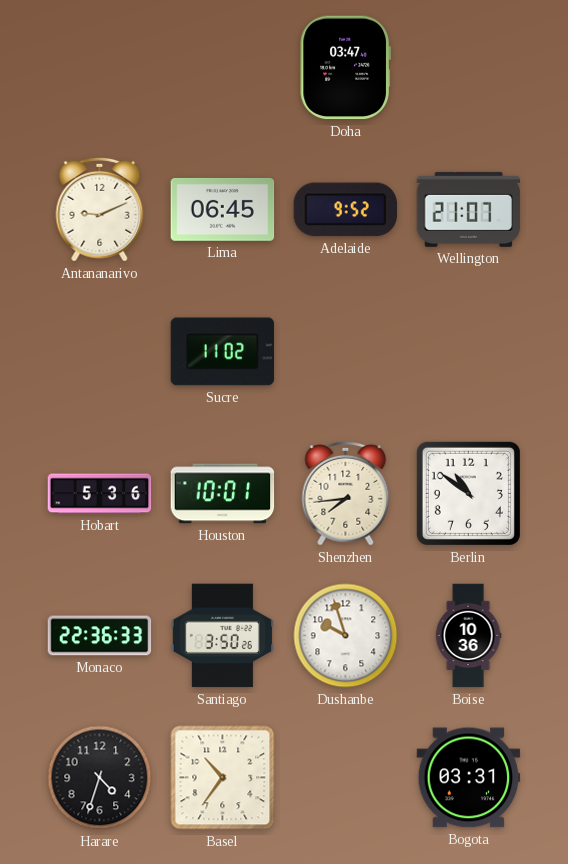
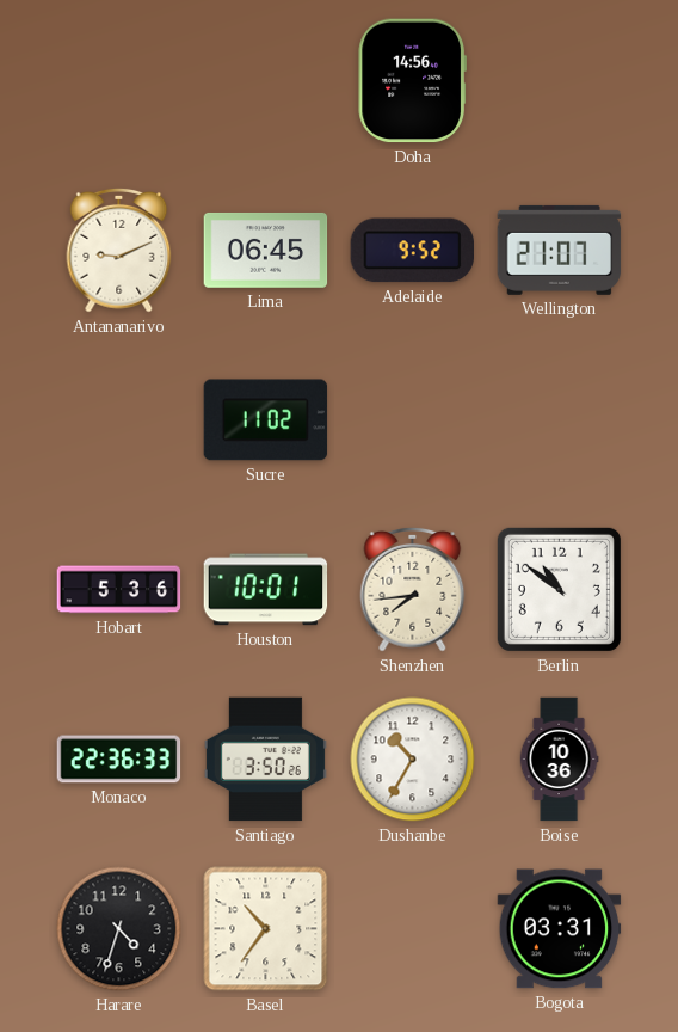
Doha: 03:47 -> 14:56 (412, 81)
Dushanbe: 9:57 -> 10:35 (413, 760)
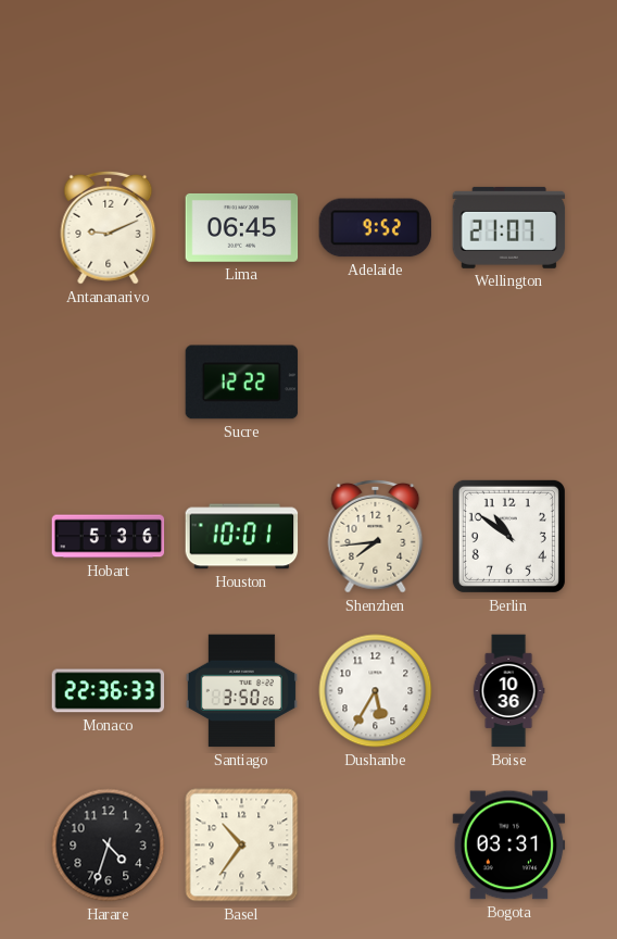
Doha: 14:56 -> none (412, 81)
Sucre: 11:02 -> 12:22 (242, 383)
Dushanbe: 10:35 -> 5:35 (376, 691)
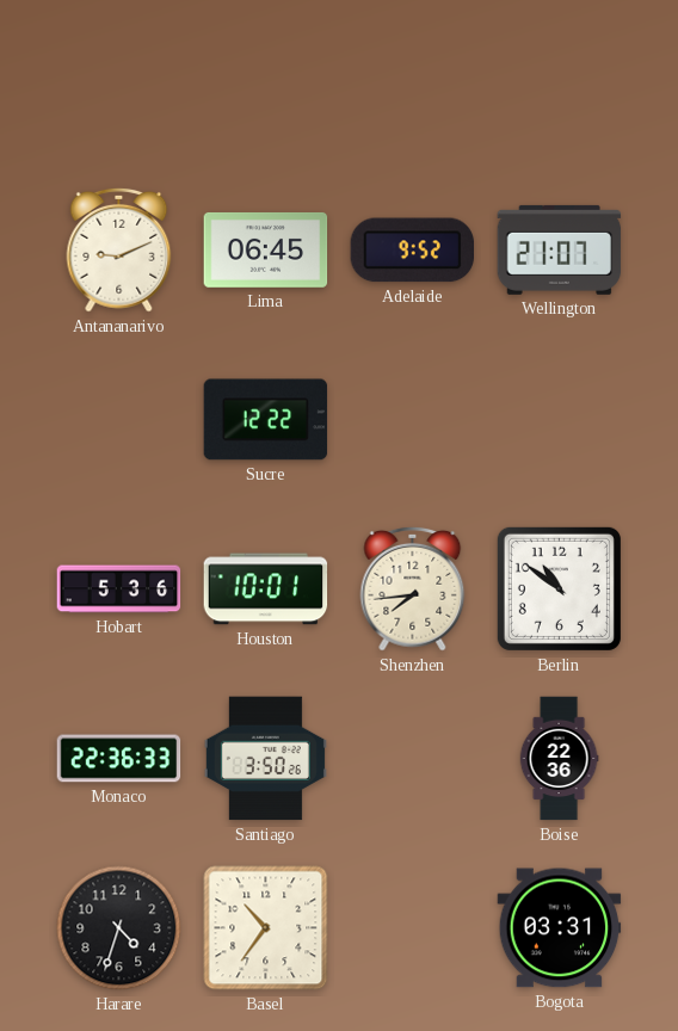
Dushanbe: 5:35 -> none (376, 691)
Boise: 10:36 -> 22:36 (559, 759)
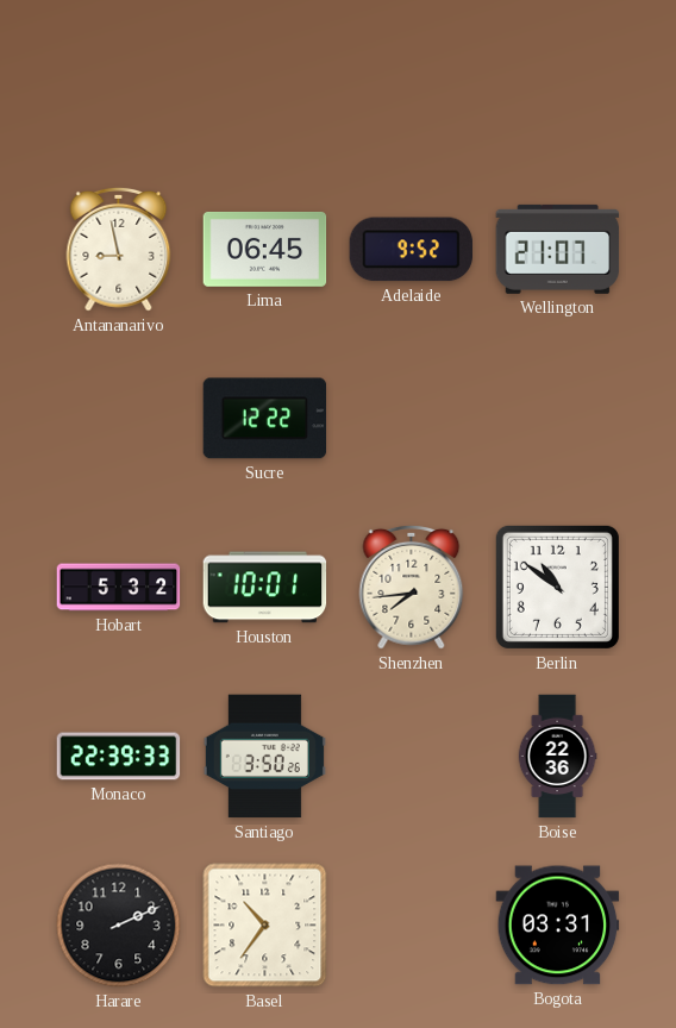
Antananarivo: 9:11 -> 8:58 (119, 249)
Hobart: 5:36 -> 5:32 (119, 588)
Monaco: 22:36 -> 22:39 (119, 757)
Harare: 4:33 -> 2:11 (119, 926)
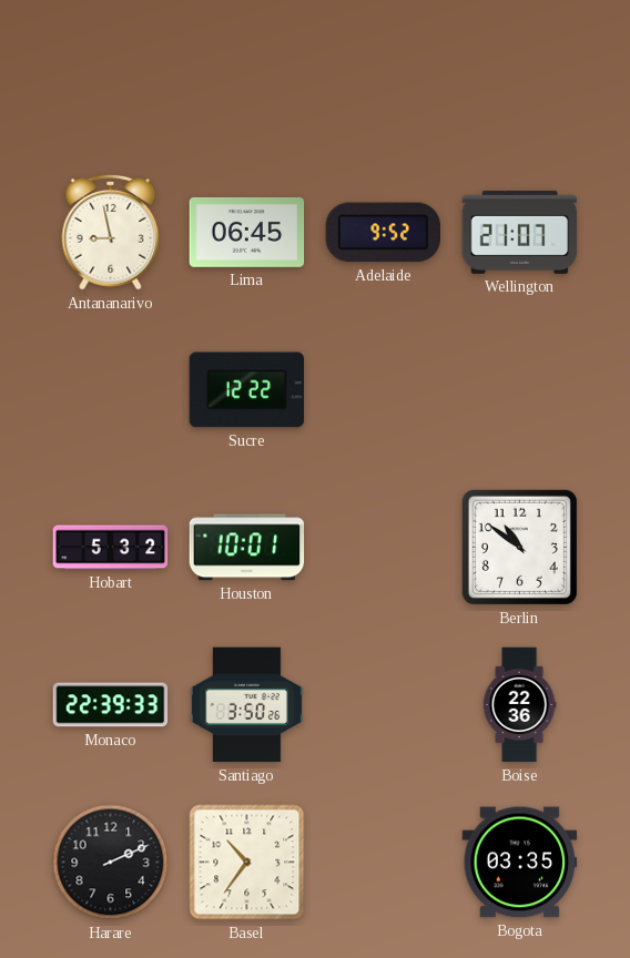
Shenzhen: 7:44 -> none (412, 587)
Bogota: 03:31 -> 03:35 (520, 863)
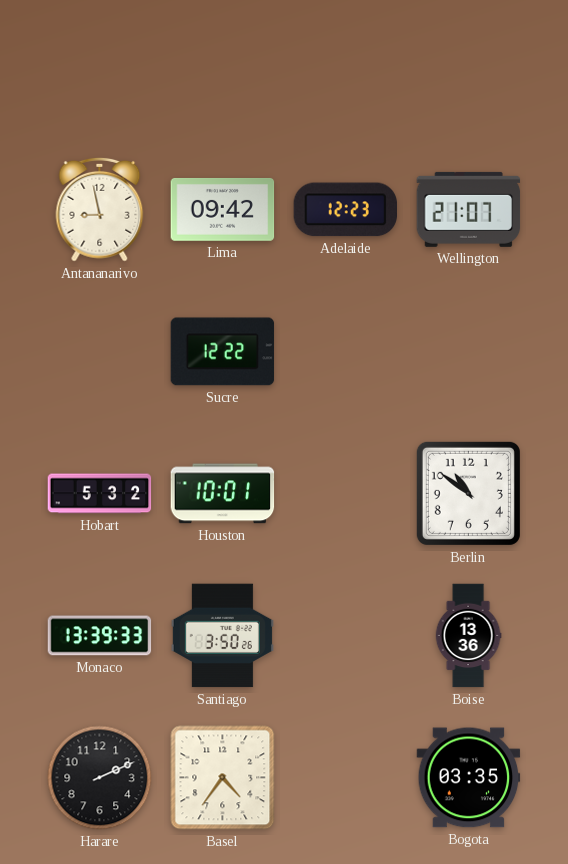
Lima: 06:45 -> 09:42 (223, 209)
Adelaide: 9:52 -> 12:23 (345, 210)
Monaco: 22:39 -> 13:39 (100, 636)
Boise: 22:36 -> 13:36 (468, 636)
Basel: 10:36 -> 4:36 (223, 778)
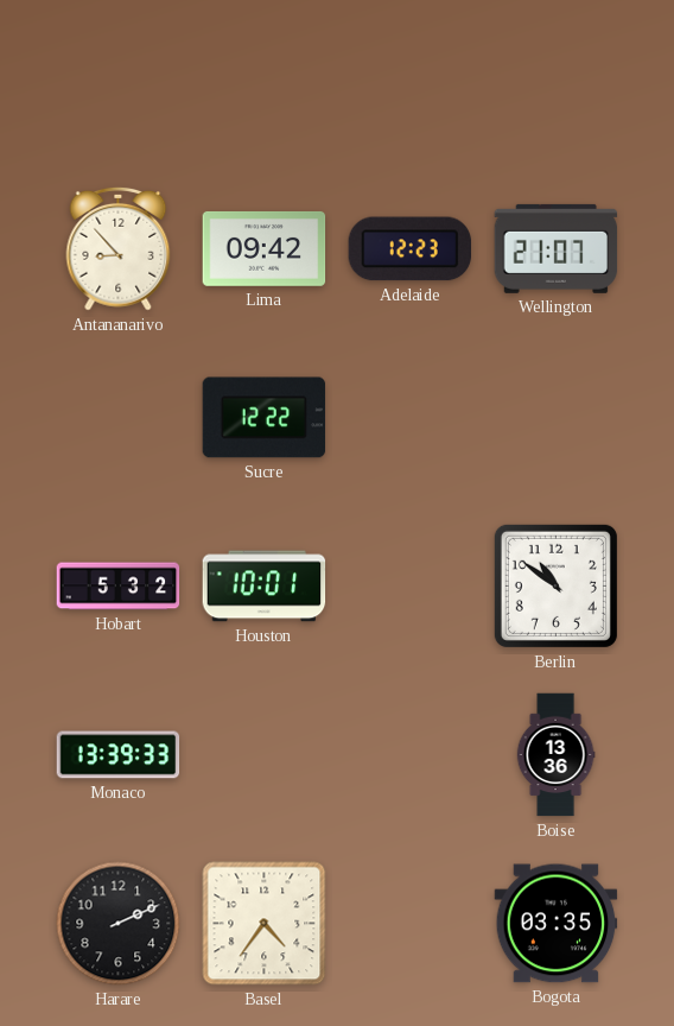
Antananarivo: 8:58 -> 8:53 (119, 248)
Santiago: 3:50 -> none (222, 636)
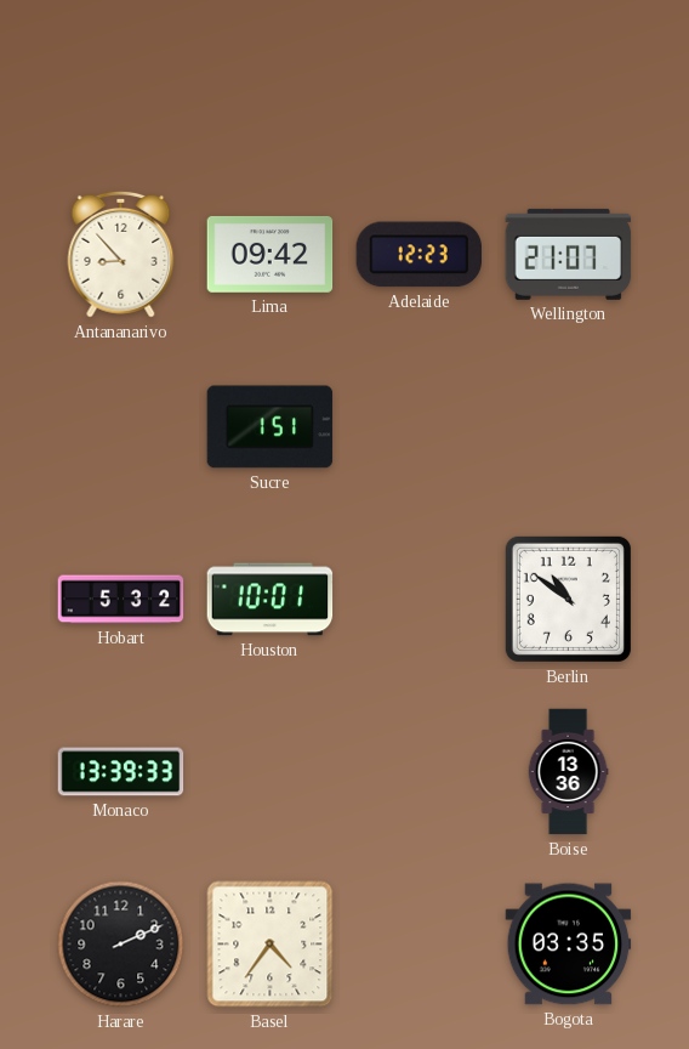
Sucre: 12:22 -> 1:51 (271, 427)
